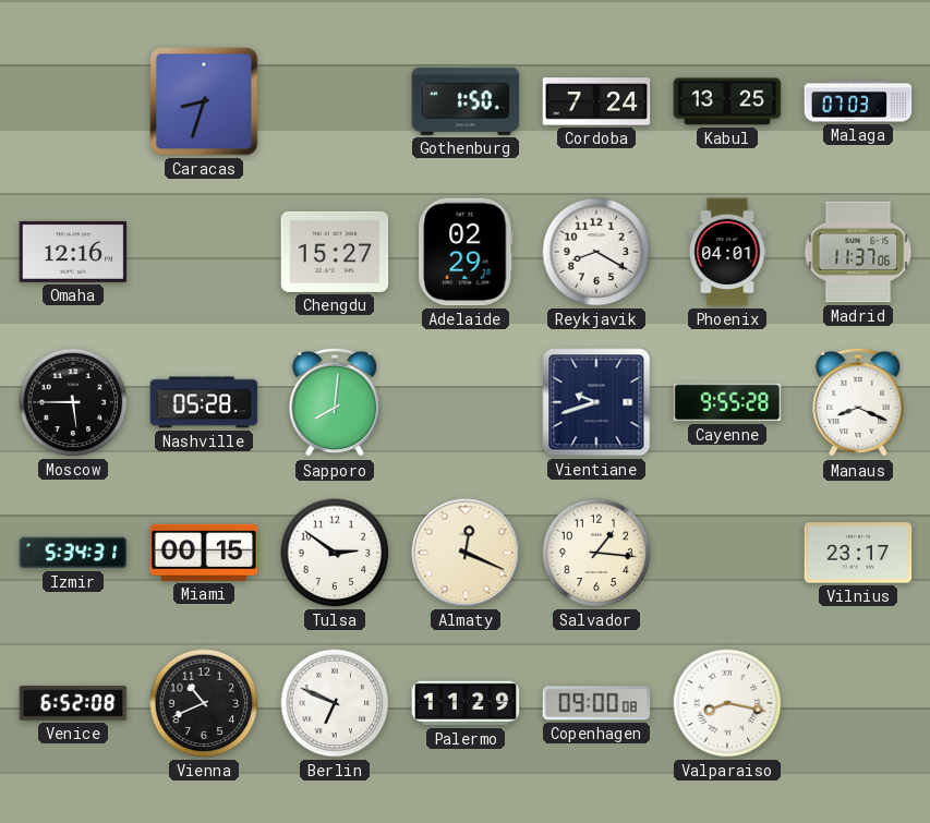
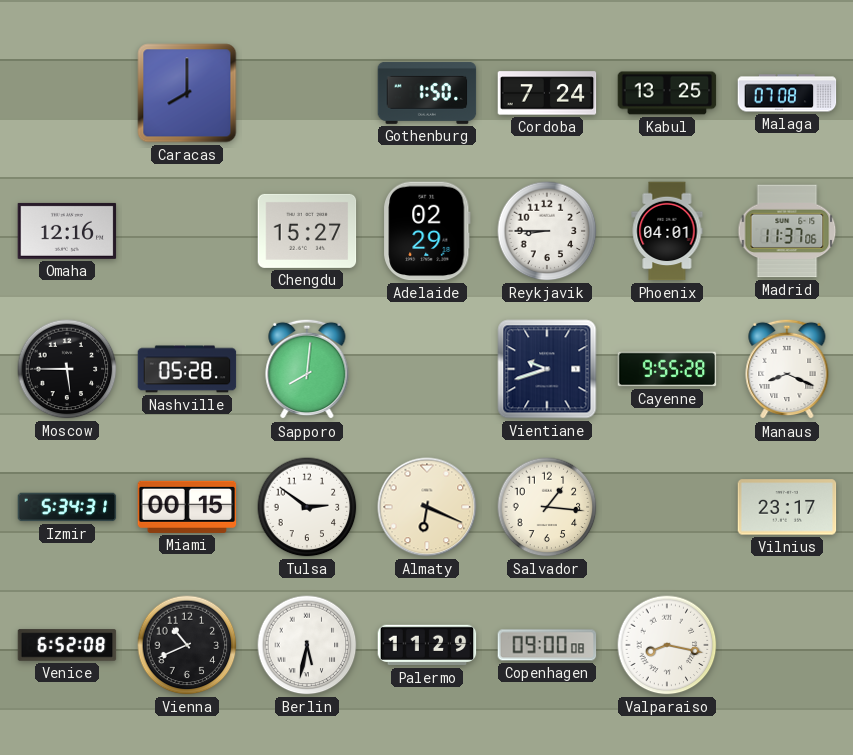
Caracas: 8:33 -> 8:00 (187, 93)
Malaga: 07:03 -> 07:08 (787, 93)
Reykjavik: 8:20 -> 8:45 (547, 231)
Almaty: 12:19 -> 6:19 (427, 507)
Berlin: 6:49 -> 5:32 (307, 645)
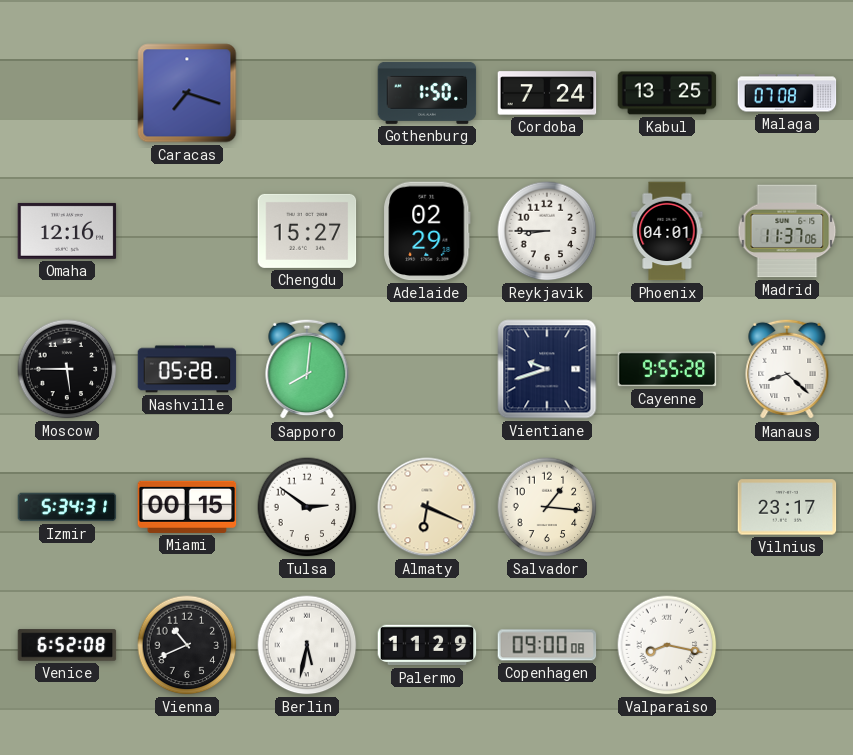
Caracas: 8:00 -> 7:18 (187, 93)
Manaus: 8:19 -> 8:22 (787, 369)
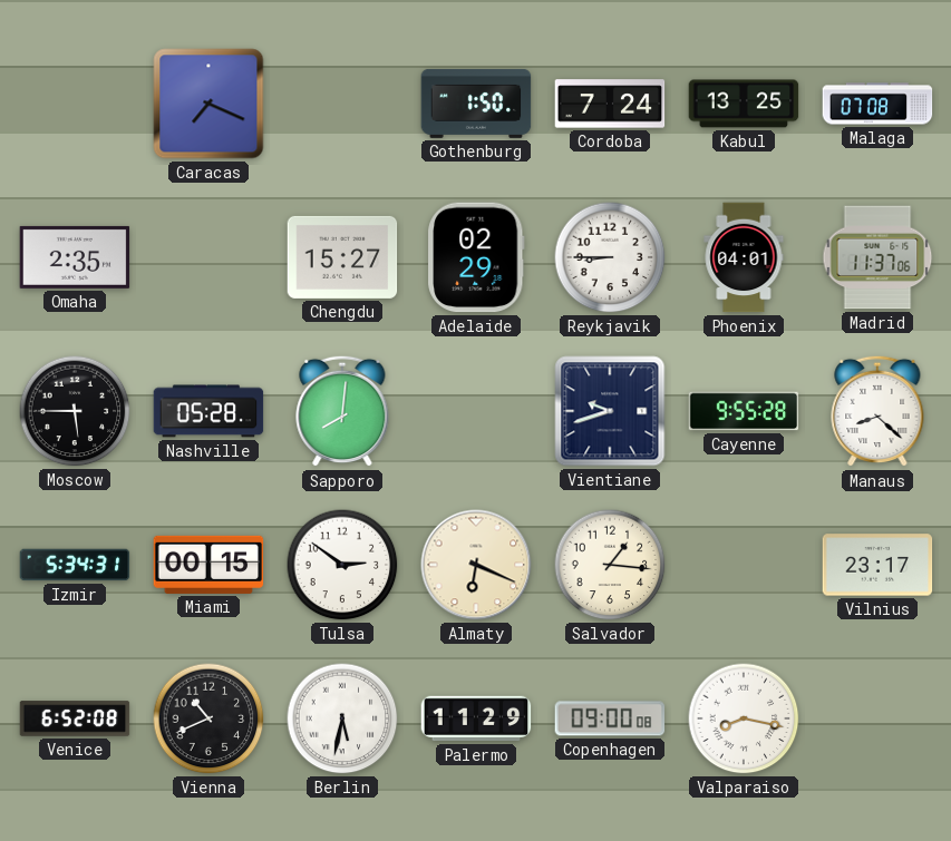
Caracas: 7:18 -> 7:19 (208, 104)
Omaha: 12:16 -> 2:35 (75, 257)
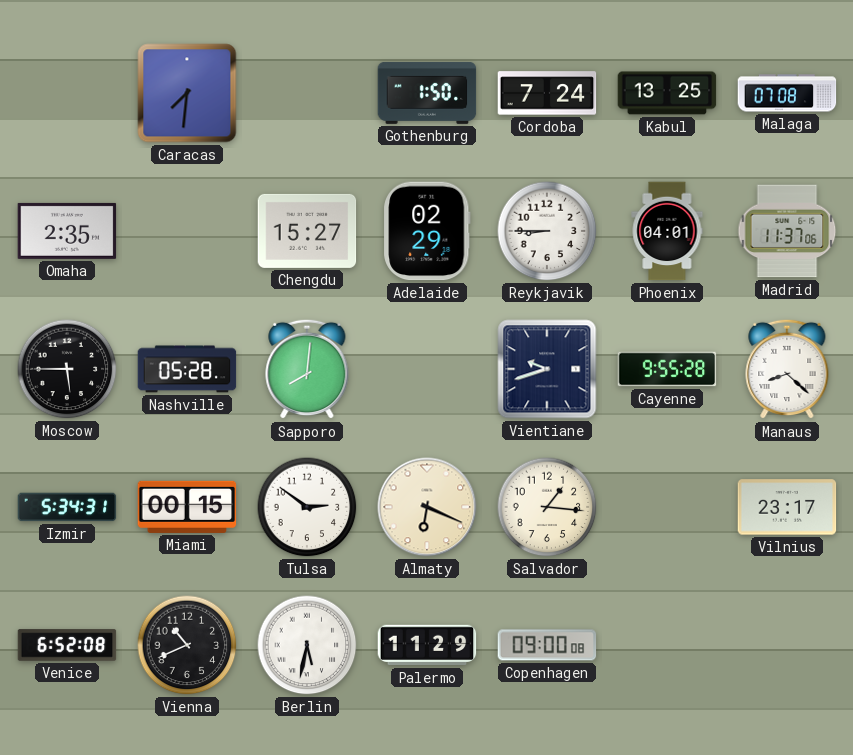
Caracas: 7:19 -> 7:31 (187, 93)
Valparaiso: 8:17 -> none (744, 718)
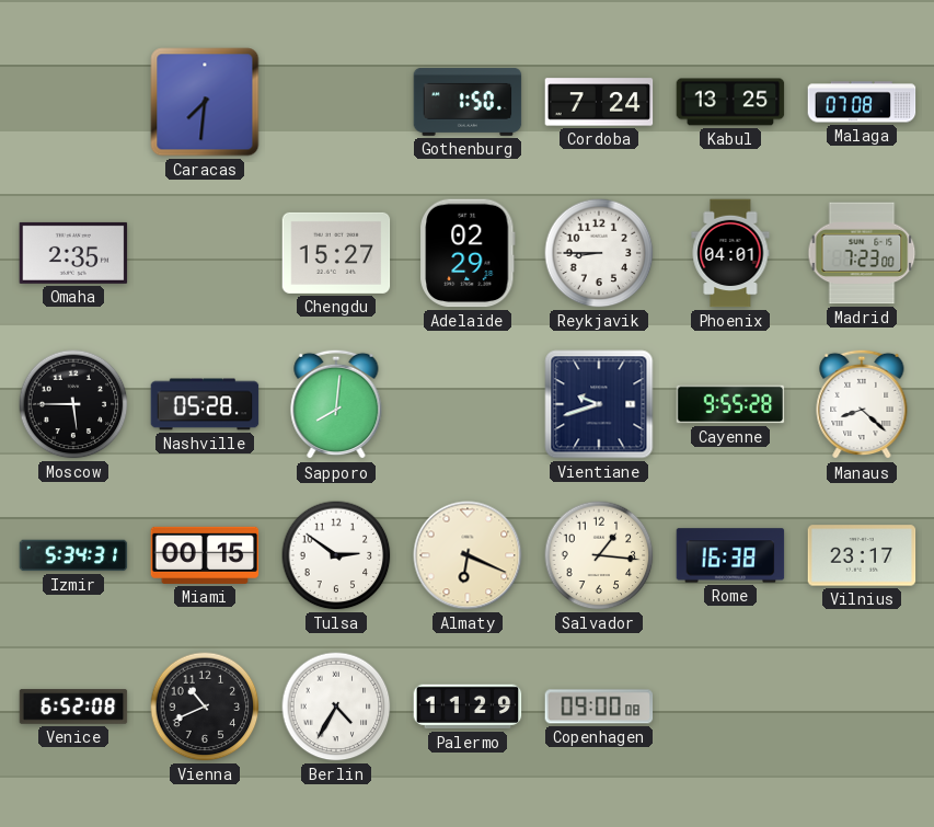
Madrid: 11:37 -> 7:23 (862, 253)
Rome: none -> 16:38 (730, 555)
Berlin: 5:32 -> 4:35 (336, 707)
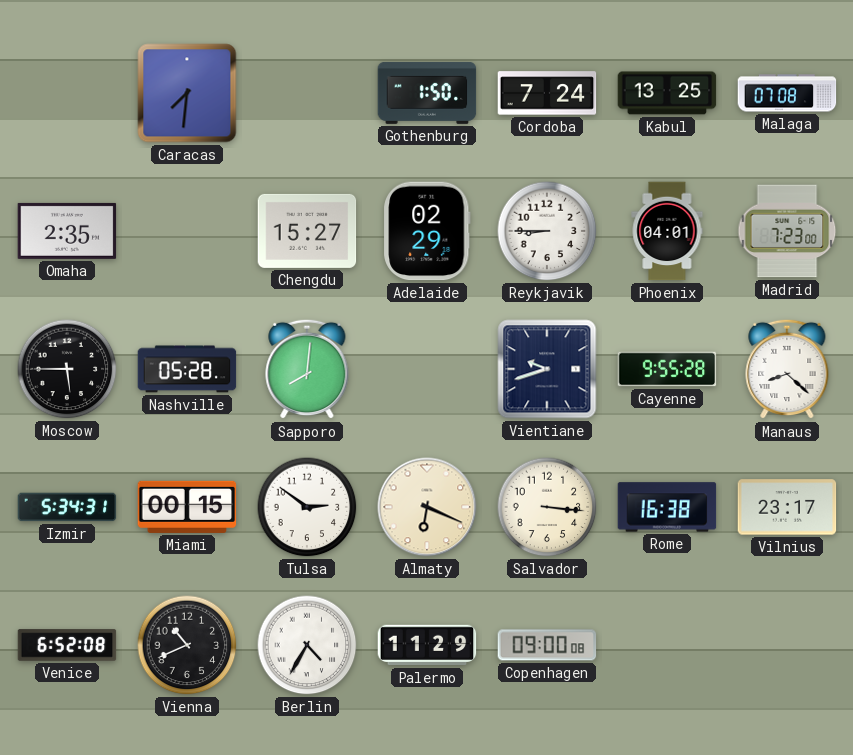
Salvador: 1:16 -> 3:16 (547, 507)
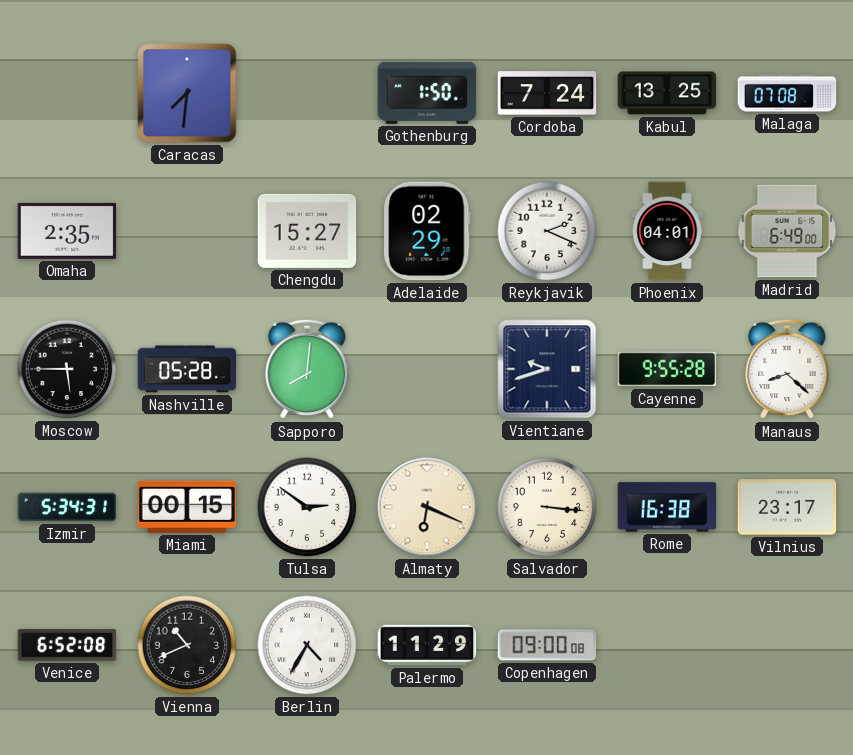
Reykjavik: 8:45 -> 2:19 (547, 231)
Madrid: 7:23 -> 6:49 (787, 231)
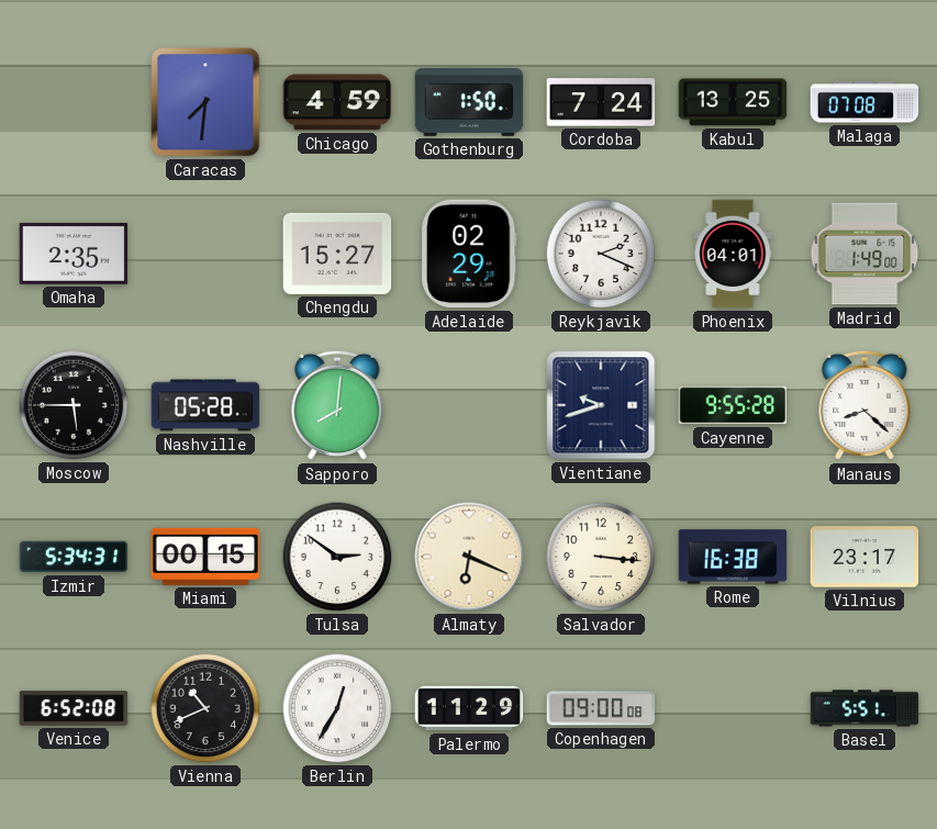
Chicago: none -> 4:59 (337, 102)
Madrid: 6:49 -> 1:49 (865, 254)
Berlin: 4:35 -> 12:35 (337, 708)
Basel: none -> 5:51 (865, 708)
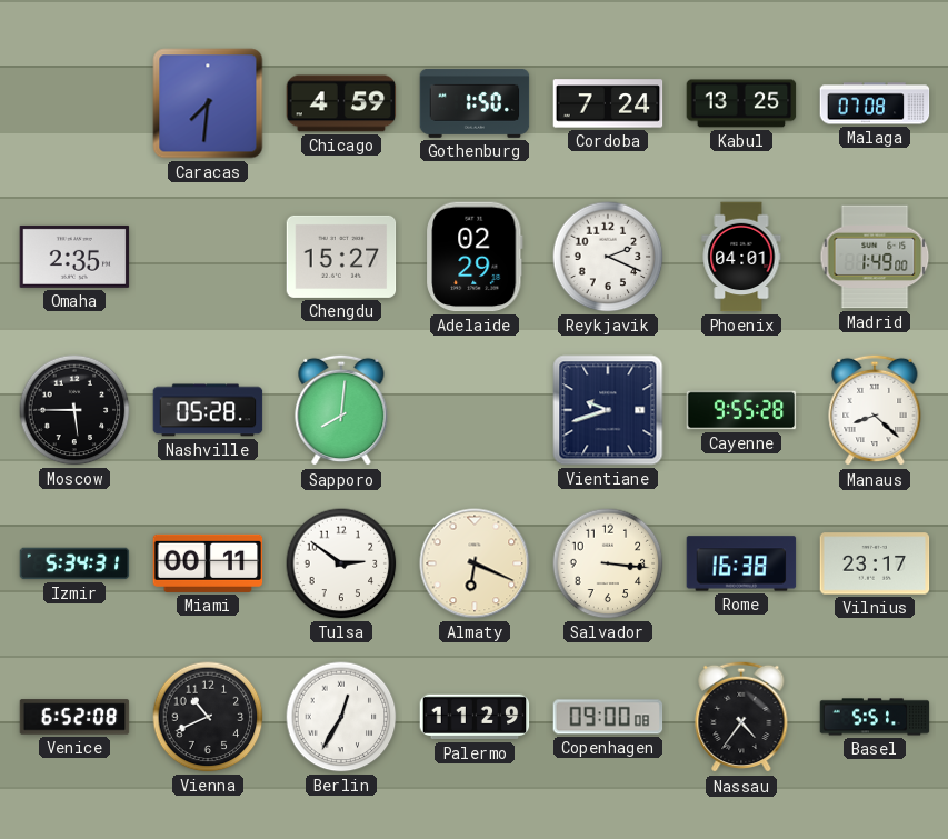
Miami: 00:15 -> 00:11 (208, 563)
Nassau: none -> 4:36 (741, 717)
